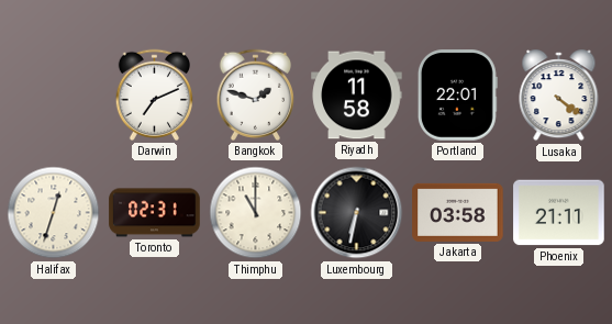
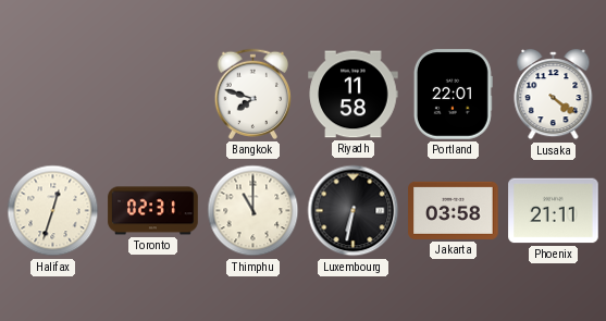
Darwin: 7:11 -> none (154, 94)
Bangkok: 1:48 -> 7:48 (252, 94)
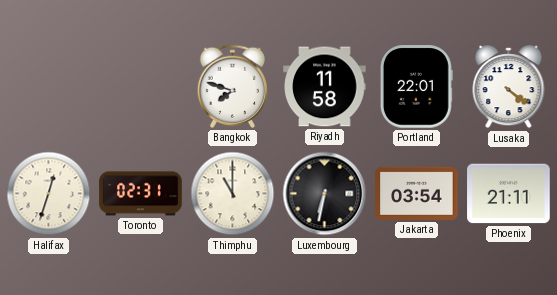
Jakarta: 03:58 -> 03:54 (417, 193)
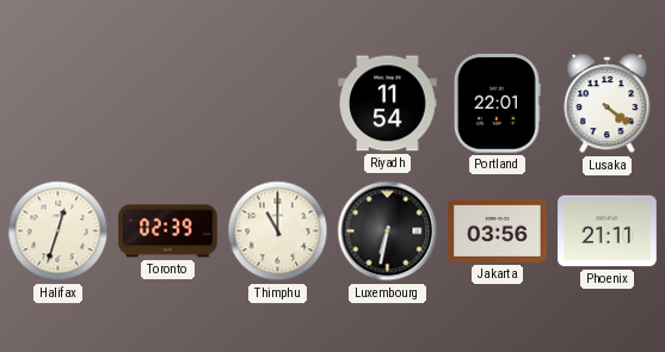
Bangkok: 7:48 -> none (232, 86)
Riyadh: 11:58 -> 11:54 (388, 104)
Toronto: 02:31 -> 02:39 (168, 231)
Jakarta: 03:54 -> 03:56 (498, 230)
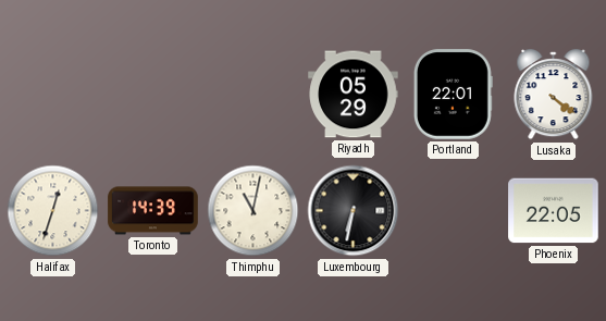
Riyadh: 11:54 -> 05:29 (354, 95)
Toronto: 02:39 -> 14:39 (153, 211)
Thimphu: 11:00 -> 11:02 (253, 211)
Jakarta: 03:56 -> none (498, 230)
Phoenix: 21:11 -> 22:05 (554, 211)
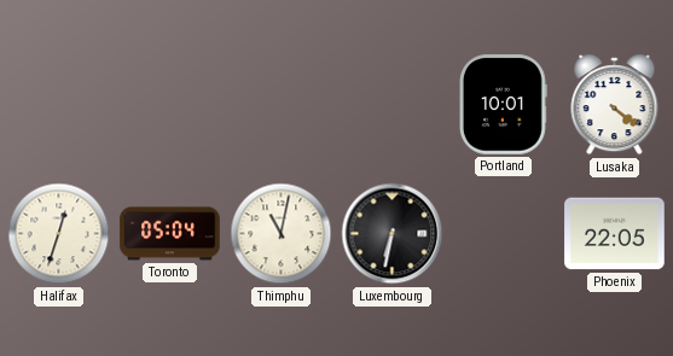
Riyadh: 05:29 -> none (354, 95)
Portland: 22:01 -> 10:01 (503, 105)
Toronto: 14:39 -> 05:04 (170, 234)
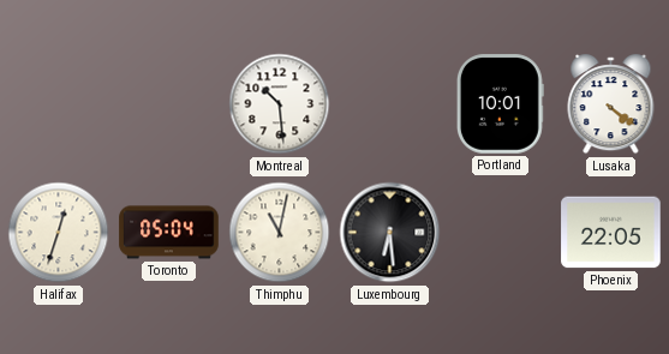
Montreal: none -> 10:29 (280, 104)
Luxembourg: 6:32 -> 6:29 (390, 233)
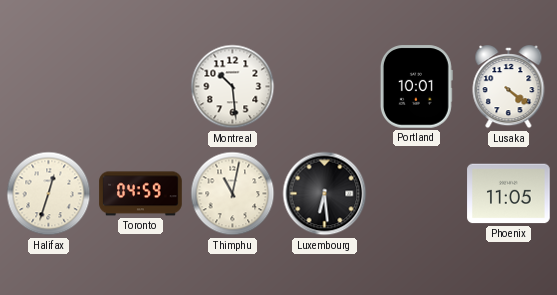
Toronto: 05:04 -> 04:59 (141, 194)
Phoenix: 22:05 -> 11:05 (509, 194)
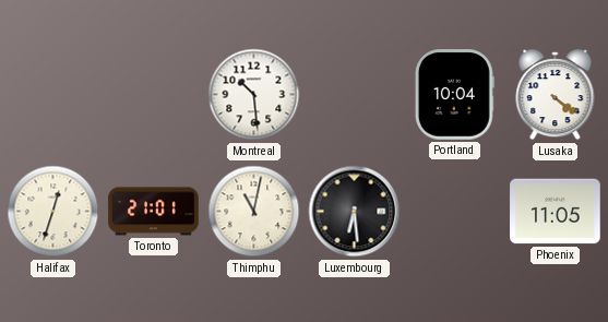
Portland: 10:01 -> 10:04 (454, 95)
Toronto: 04:59 -> 21:01 (154, 212)
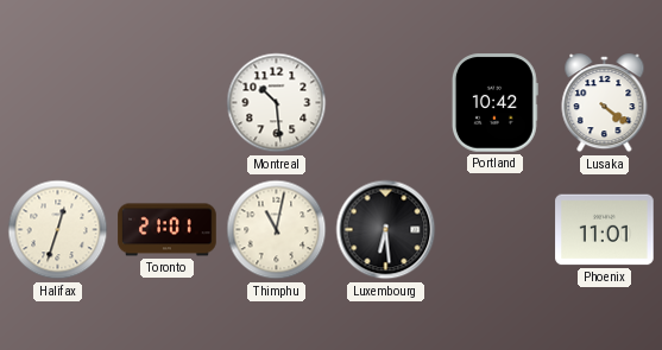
Portland: 10:04 -> 10:42 (494, 103)
Phoenix: 11:05 -> 11:01 (605, 230)
